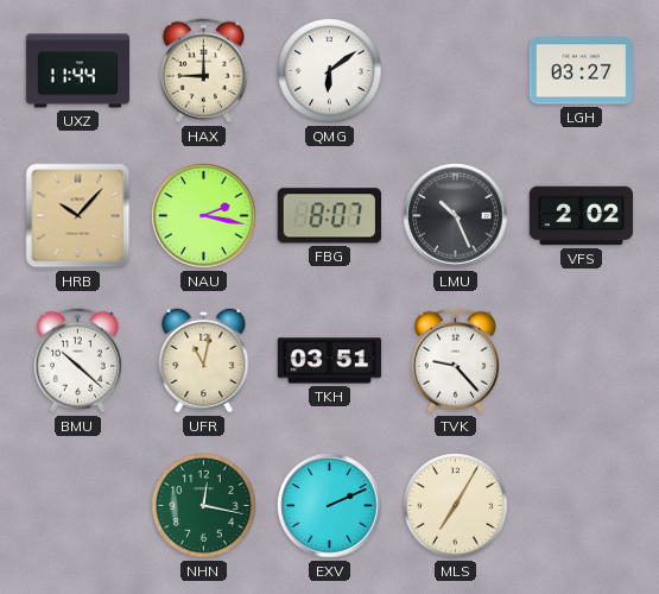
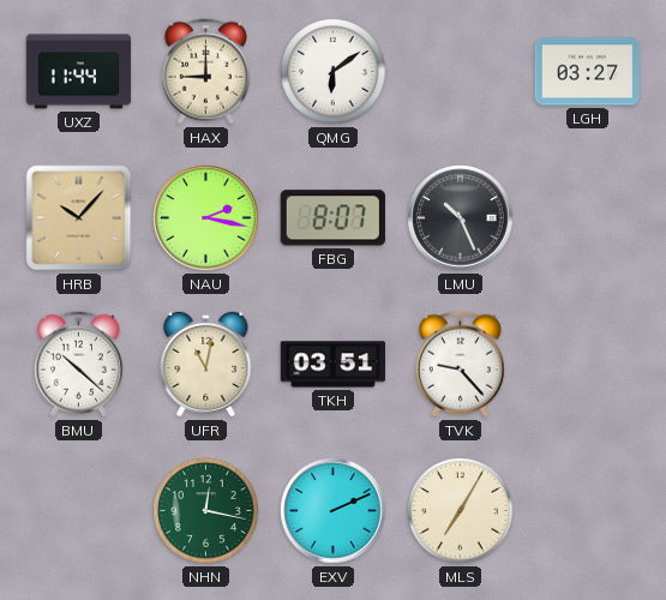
VFS: 2:02 -> none (582, 216)
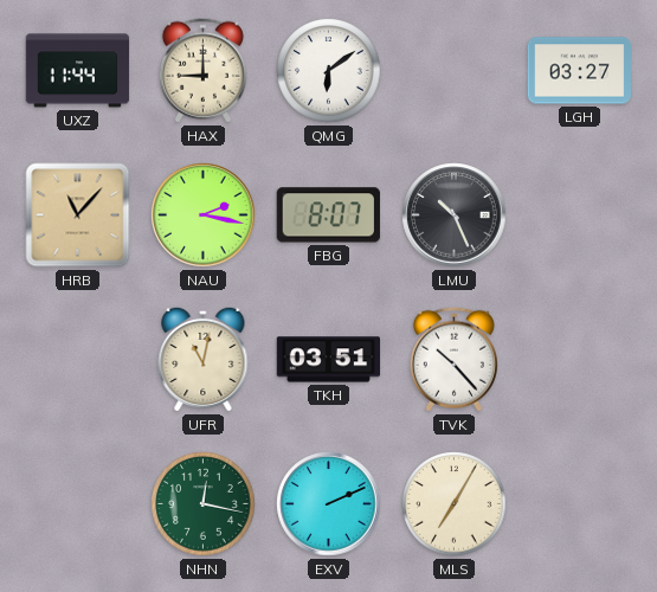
HRB: 10:07 -> 11:07 (78, 215)
BMU: 10:22 -> none (78, 365)
TVK: 9:23 -> 10:23 (453, 360)
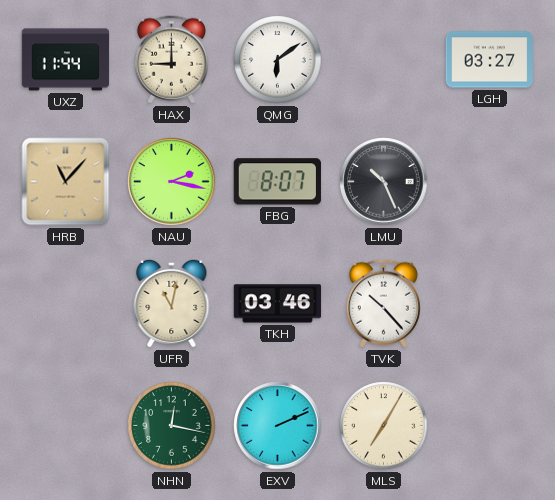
TKH: 03:51 -> 03:46 (278, 304)
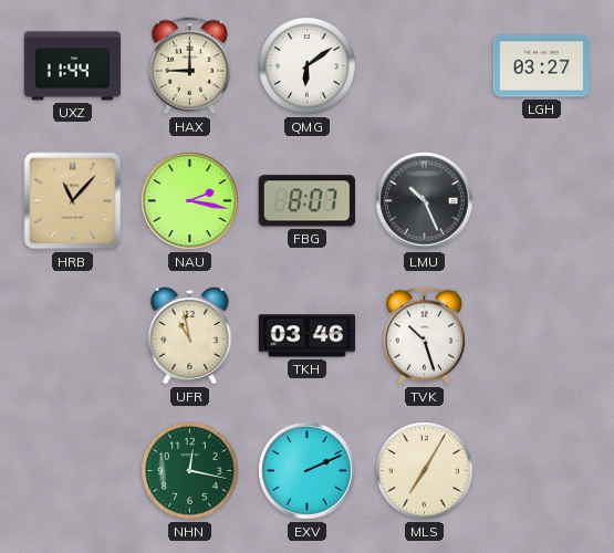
UFR: 11:02 -> 10:58 (190, 335)
TVK: 10:23 -> 10:27 (424, 336)
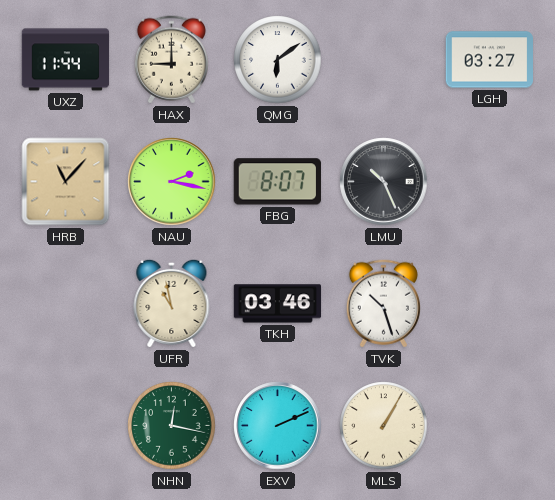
MLS: 7:05 -> 1:05 (384, 426)
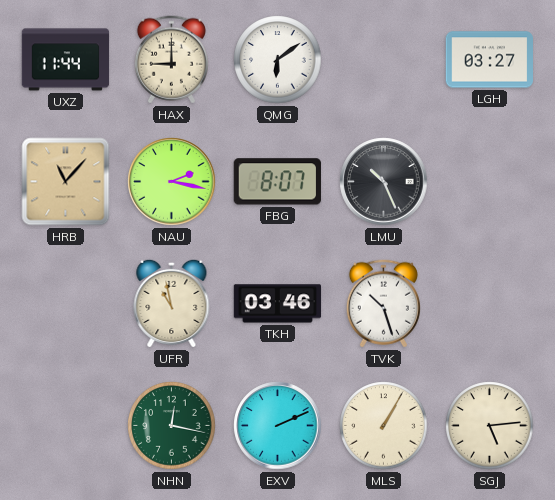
SGJ: none -> 5:14 (490, 426)
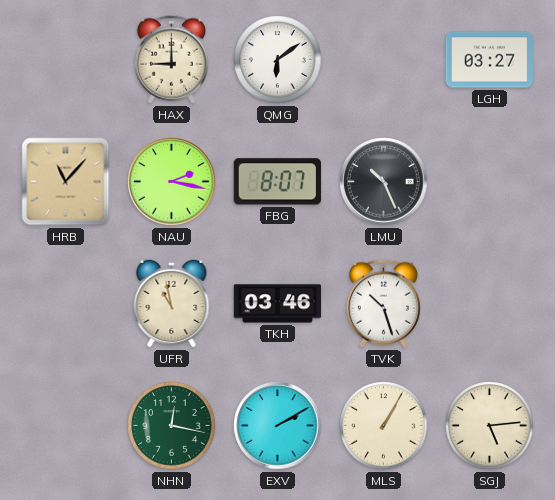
UXZ: 11:44 -> none (66, 60)
EXV: 2:11 -> 2:10 (278, 426)
